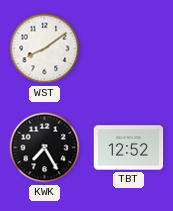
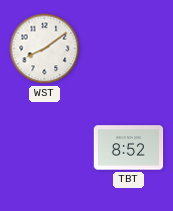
KWK: 7:25 -> none (45, 148)
TBT: 12:52 -> 8:52 (129, 148)
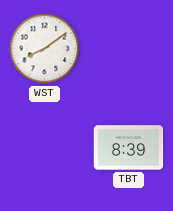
TBT: 8:52 -> 8:39 (129, 148)
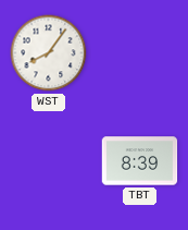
WST: 8:09 -> 8:06 (49, 53)
